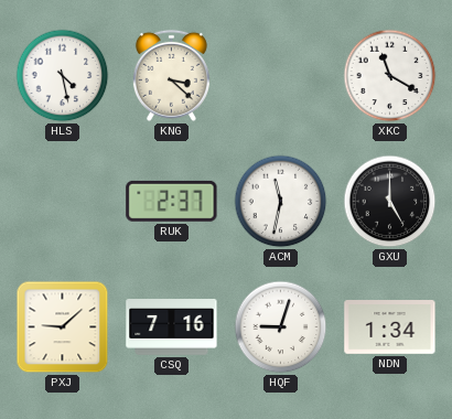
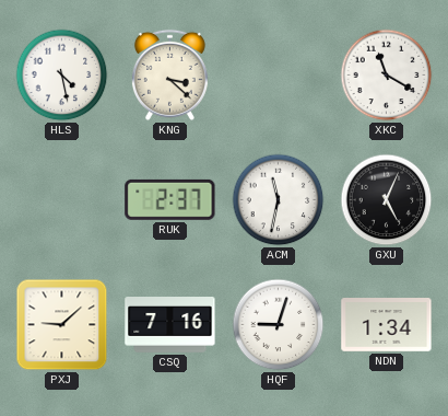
GXU: 5:00 -> 5:04 (387, 200)
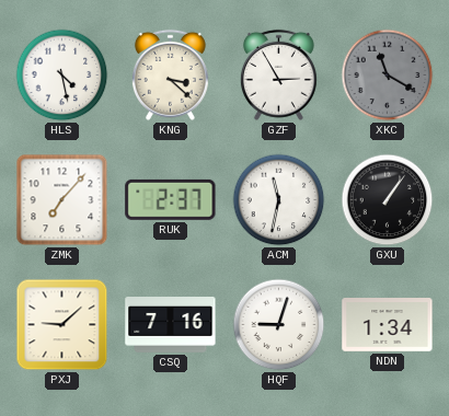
GZF: none -> 2:55 (278, 74)
XKC dial: white -> grey (388, 76)
ZMK: none -> 7:07 (62, 200)
GXU: 5:04 -> 1:06 (388, 200)
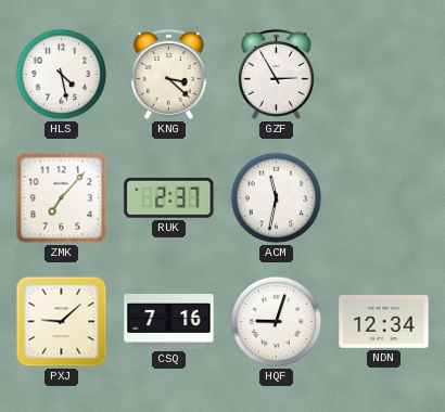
XKC: 11:20 -> none (388, 76)
GXU: 1:06 -> none (388, 200)
NDN: 1:34 -> 12:34 (384, 322)
